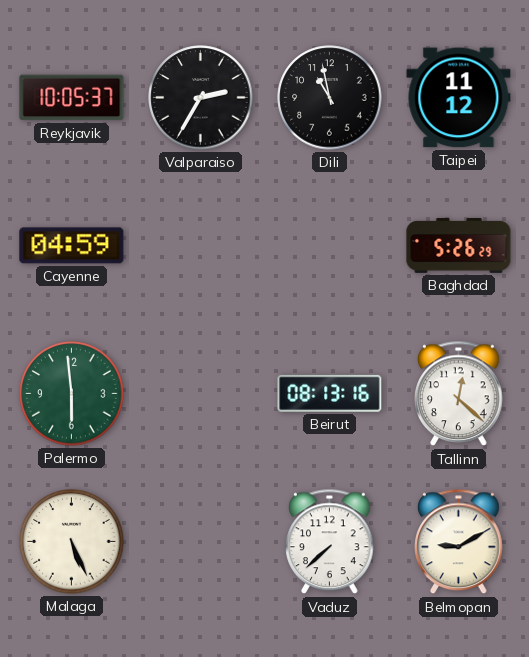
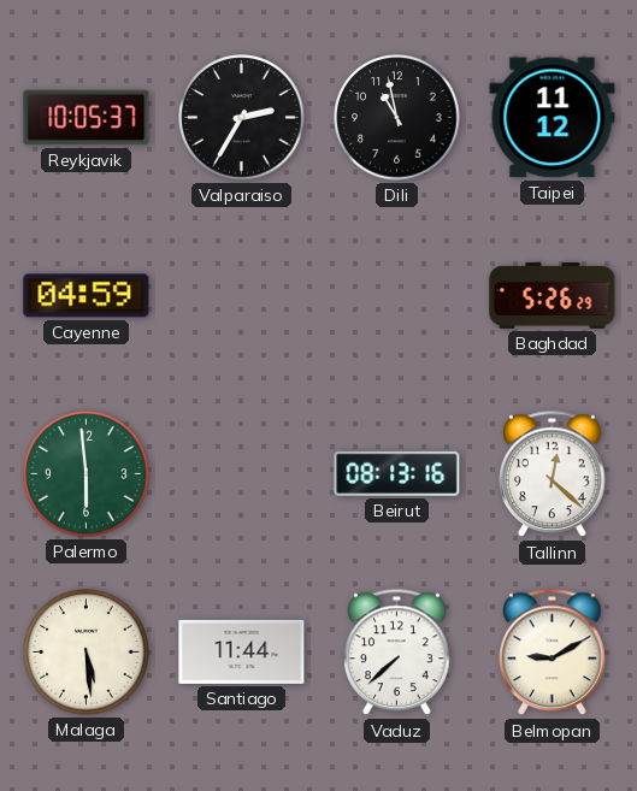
Malaga: 5:26 -> 5:29 (87, 653)
Santiago: none -> 11:44 (242, 651)
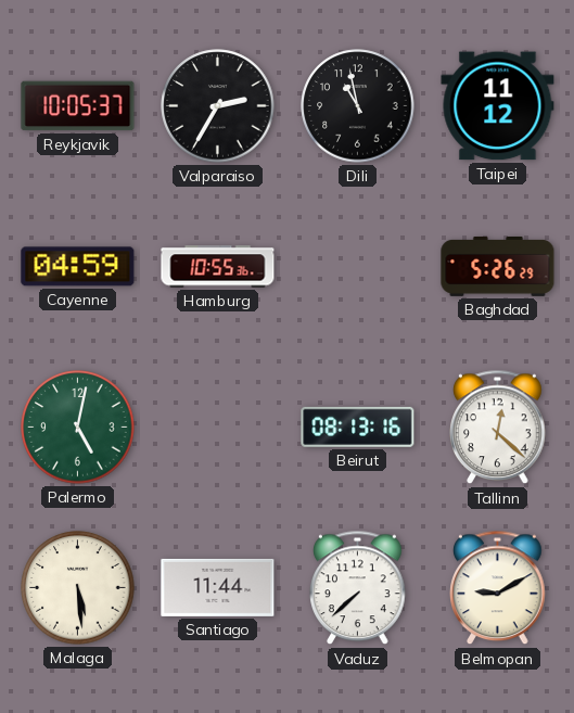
Hamburg: none -> 10:55 (218, 267)
Palermo: 5:59 -> 5:02 (78, 428)
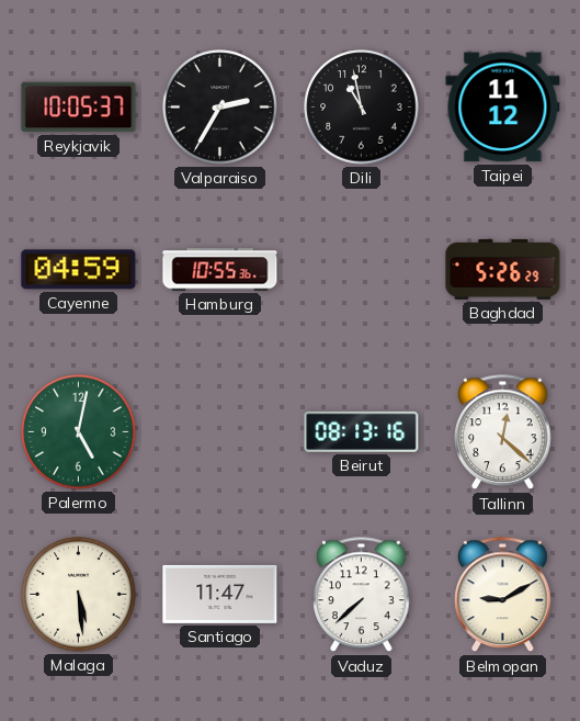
Santiago: 11:44 -> 11:47 (220, 594)
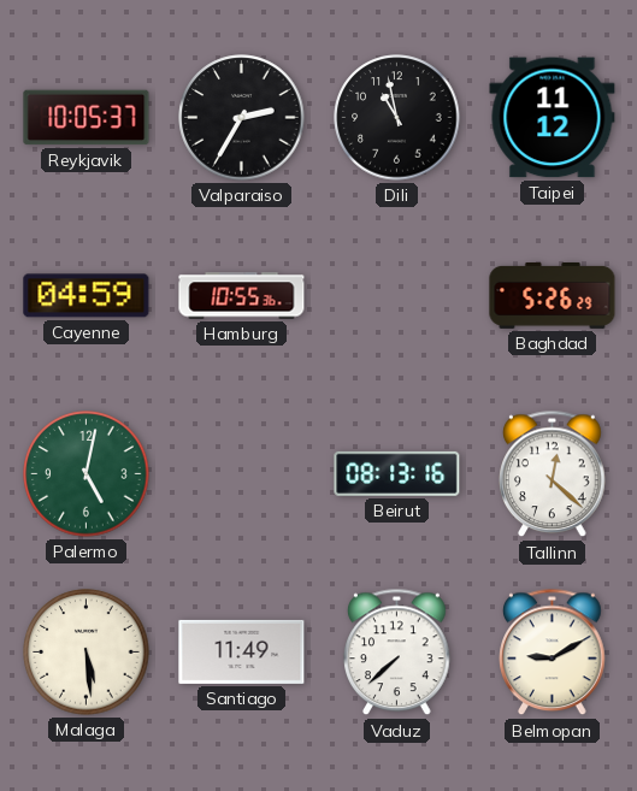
Santiago: 11:47 -> 11:49 (242, 651)
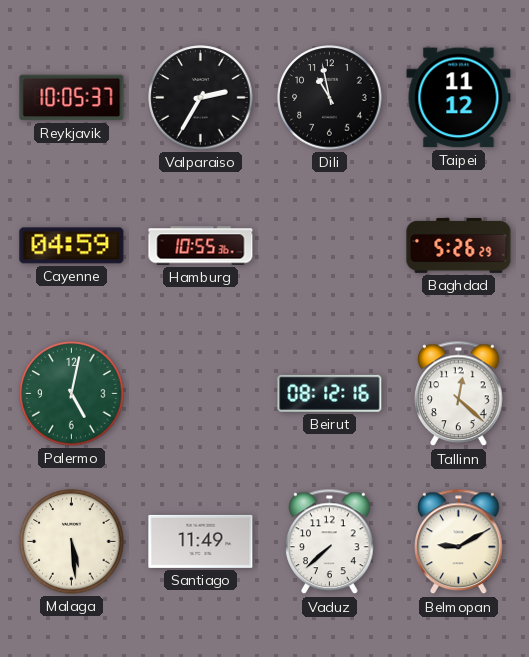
Beirut: 08:13 -> 08:12 (330, 393)
